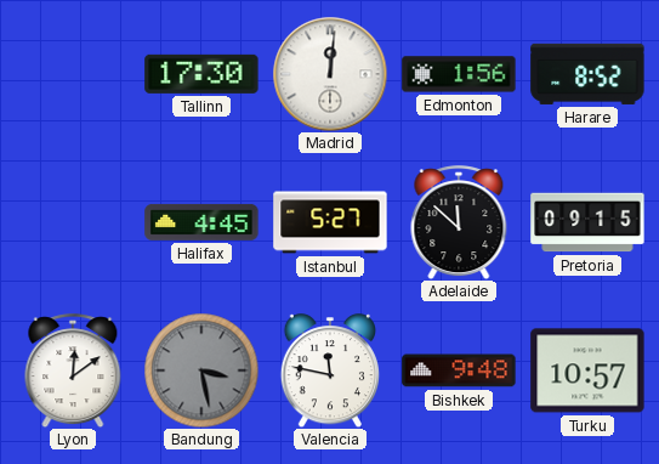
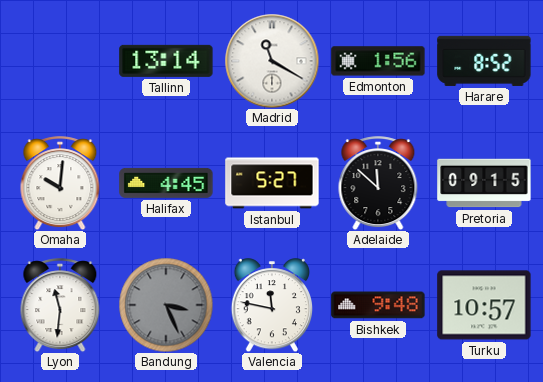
Tallinn: 17:30 -> 13:14 (166, 61)
Madrid: 12:01 -> 11:20 (272, 61)
Omaha: none -> 10:01 (60, 183)
Lyon: 12:09 -> 11:31 (60, 305)
Bandung: 3:28 -> 3:26 (166, 305)
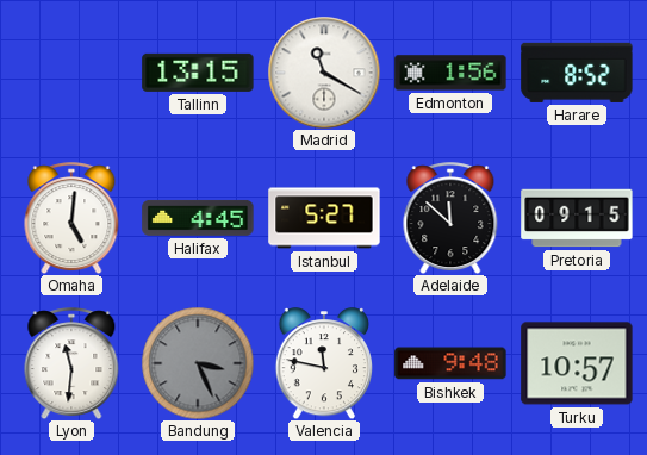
Tallinn: 13:14 -> 13:15 (198, 73)
Omaha: 10:01 -> 5:01 (71, 218)
